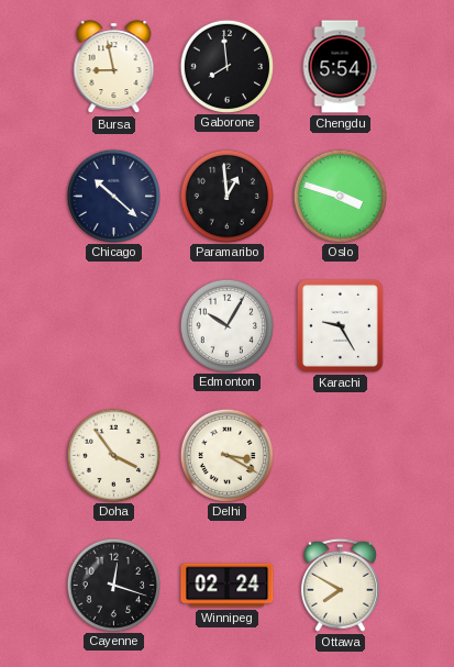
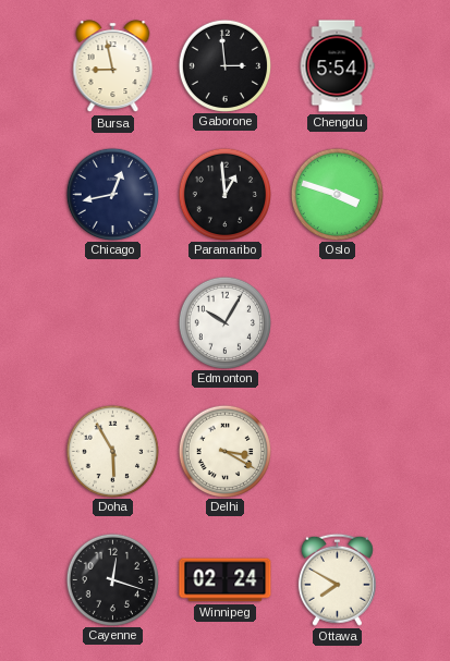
Gaborone: 7:59 -> 2:59 (224, 65)
Chicago: 10:22 -> 12:43 (112, 194)
Karachi: 9:25 -> none (340, 325)
Doha: 3:54 -> 5:55 (112, 451)
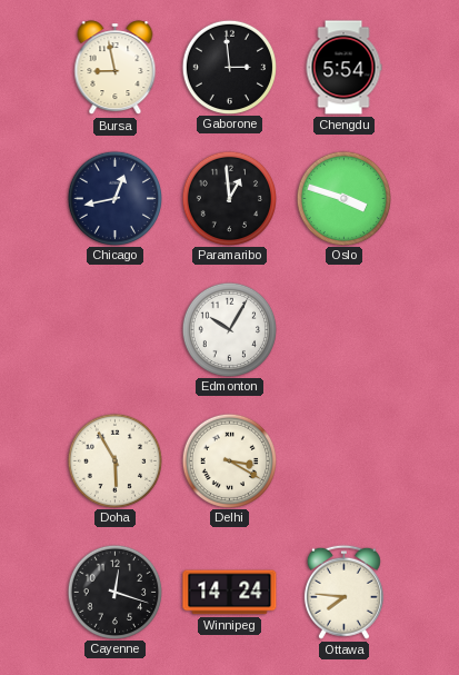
Winnipeg: 02:24 -> 14:24 (230, 593)
Ottawa: 7:50 -> 7:46 (343, 592)
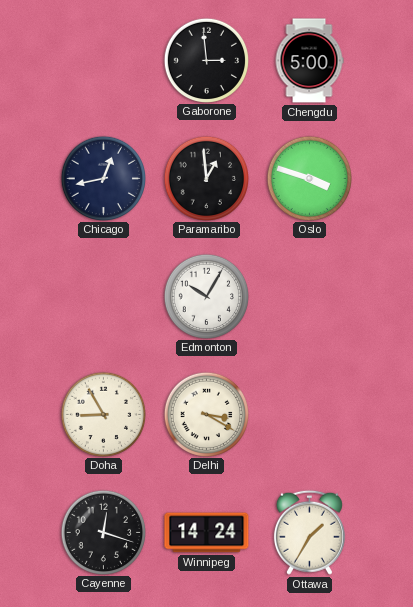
Bursa: 8:58 -> none (116, 68)
Chengdu: 5:54 -> 5:00 (309, 61)
Doha: 5:55 -> 8:55 (103, 414)
Ottawa: 7:46 -> 1:35 (309, 532)
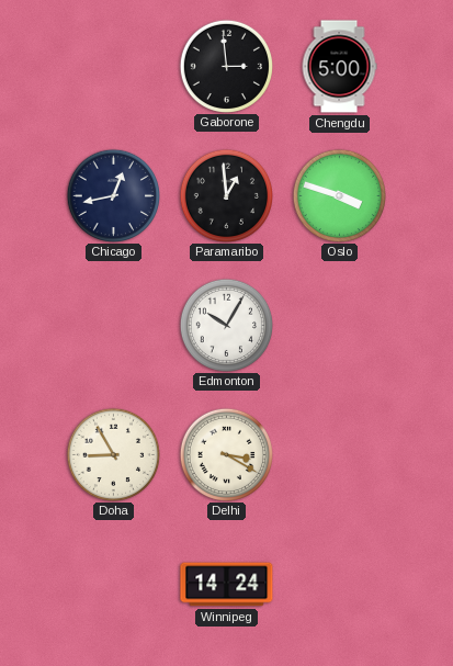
Cayenne: 12:18 -> none (103, 532)
Ottawa: 1:35 -> none (309, 532)
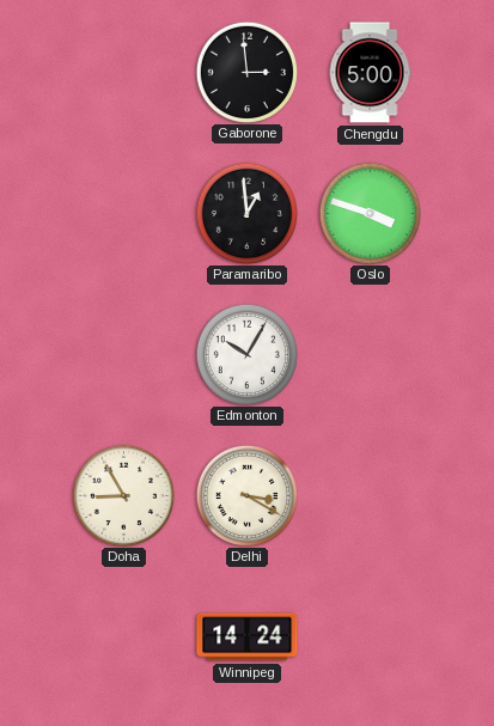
Chicago: 12:43 -> none (113, 195)
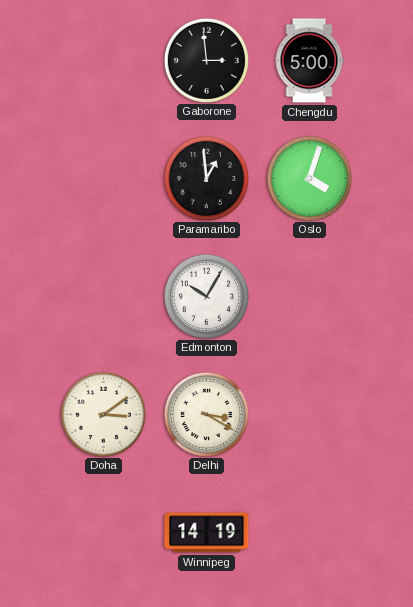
Oslo: 3:48 -> 4:03 (309, 178)
Doha: 8:55 -> 3:09 (103, 414)
Winnipeg: 14:24 -> 14:19 (207, 533)
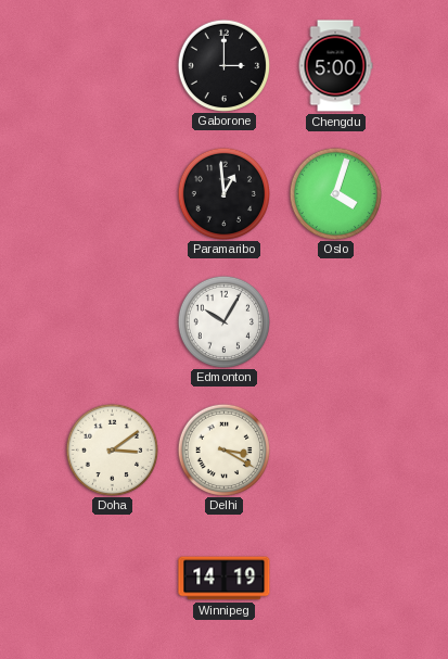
Gaborone: 2:59 -> 3:00 (223, 65)
